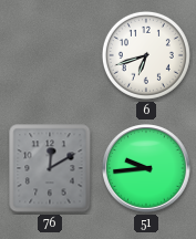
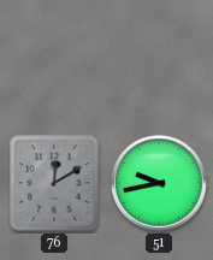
6: 6:42 -> none (146, 55)
51: 9:44 -> 9:43 (159, 183)
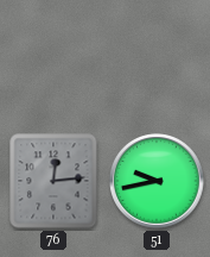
76: 12:10 -> 12:14 (53, 181)
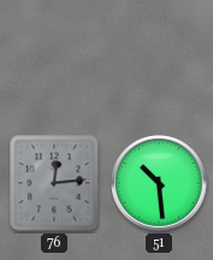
51: 9:43 -> 10:29 (159, 183)
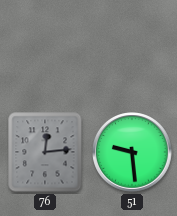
51: 10:29 -> 9:29 (132, 152)
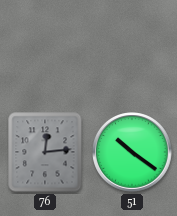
51: 9:29 -> 10:21 (132, 152)
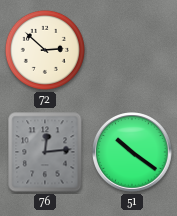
72: none -> 2:52 (45, 50)
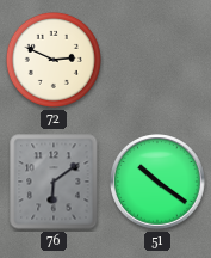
72: 2:52 -> 2:49 (54, 60)
76: 12:14 -> 6:09 (54, 182)
